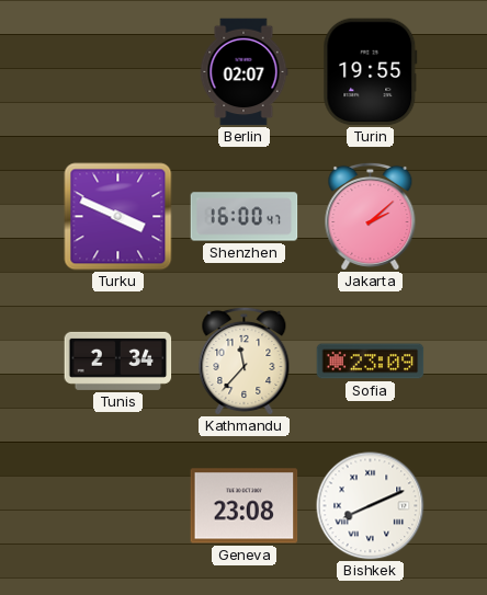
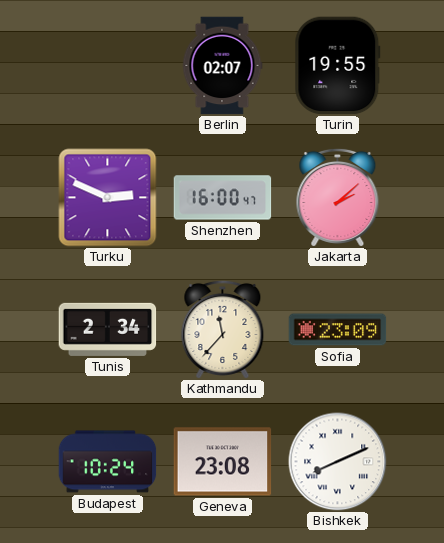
Turku: 3:49 -> 2:49 (108, 198)
Budapest: none -> 10:24 (108, 462)
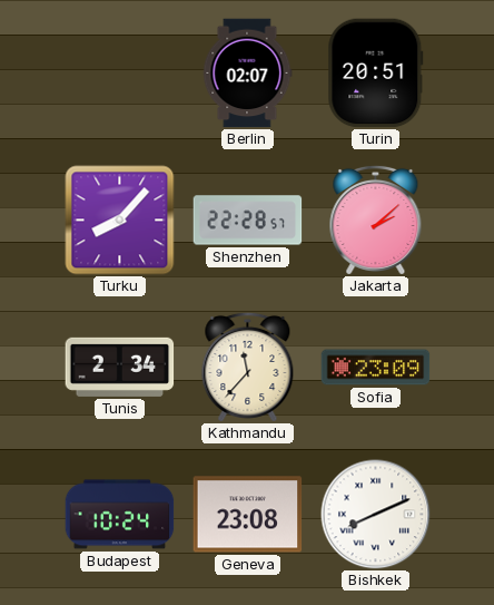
Turin: 19:55 -> 20:51 (376, 74)
Turku: 2:49 -> 8:07 (120, 221)
Shenzhen: 16:00 -> 22:28 (248, 221)
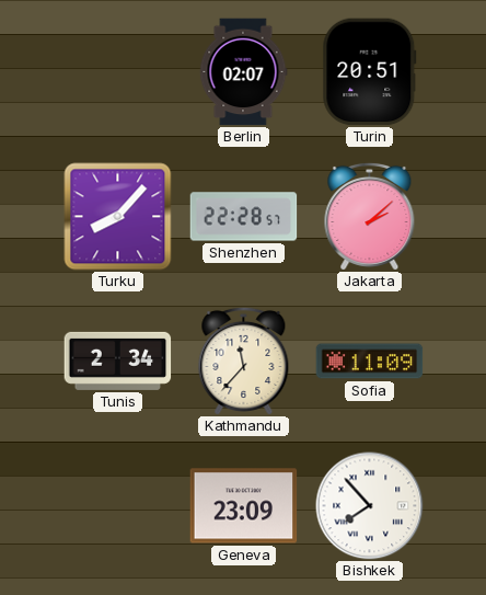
Sofia: 23:09 -> 11:09 (370, 362)
Budapest: 10:24 -> none (120, 515)
Geneva: 23:08 -> 23:09 (244, 506)
Bishkek: 8:11 -> 7:53 (370, 506)
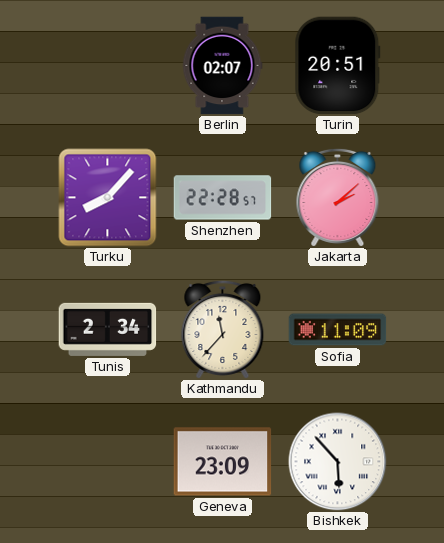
Bishkek: 7:53 -> 5:53 (338, 462)
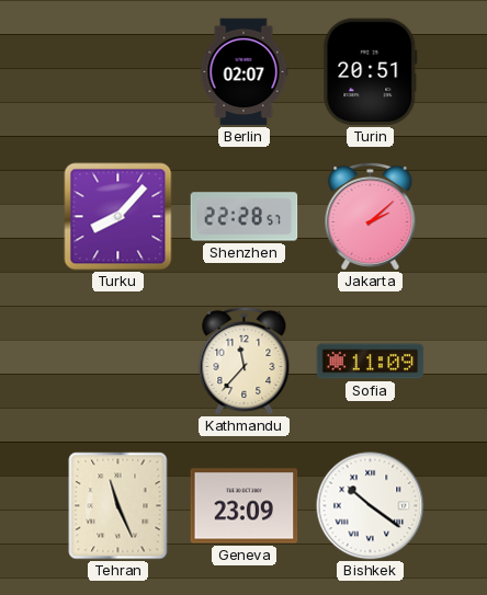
Tunis: 2:34 -> none (108, 329)
Tehran: none -> 11:26 (118, 506)
Bishkek: 5:53 -> 10:21 (371, 506)
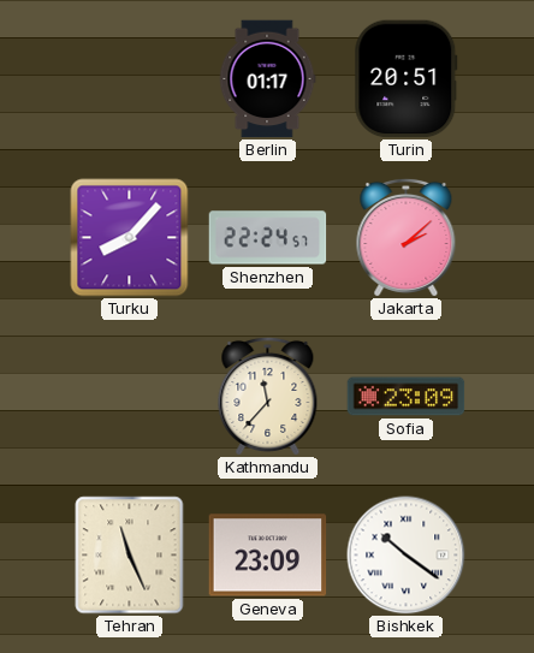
Berlin: 02:07 -> 01:17 (267, 79)
Shenzhen: 22:28 -> 22:24 (268, 238)
Sofia: 11:09 -> 23:09 (407, 397)
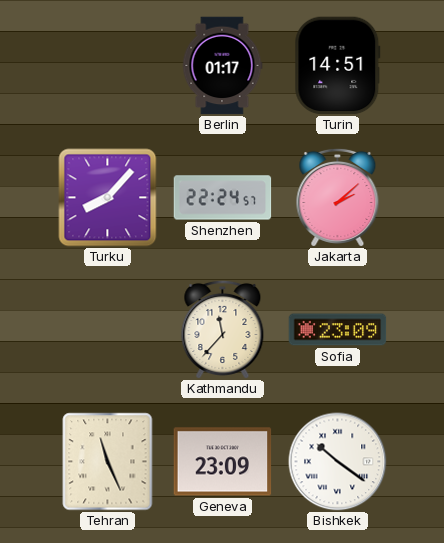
Turin: 20:51 -> 14:51 (338, 66)
